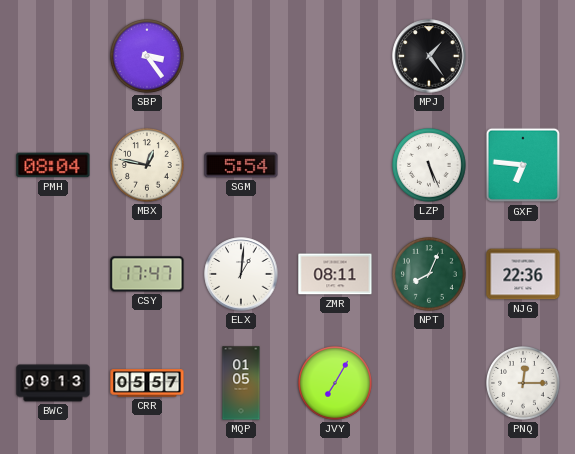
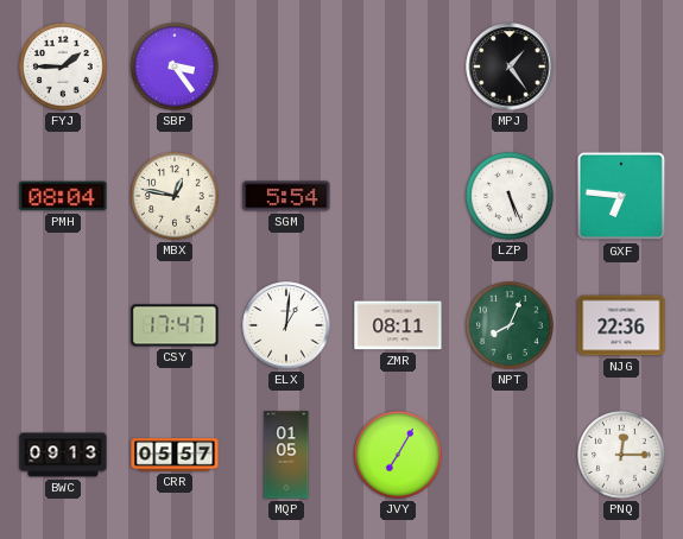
FYJ: none -> 1:45 (64, 68)
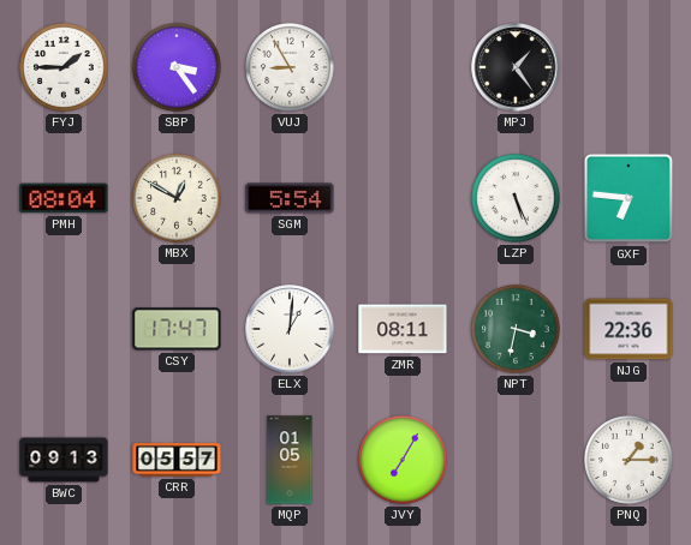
VUJ: none -> 8:55 (291, 68)
MBX: 12:47 -> 12:50 (178, 199)
NPT: 8:04 -> 3:32 (517, 330)
PNQ: 12:15 -> 1:15 (630, 461)
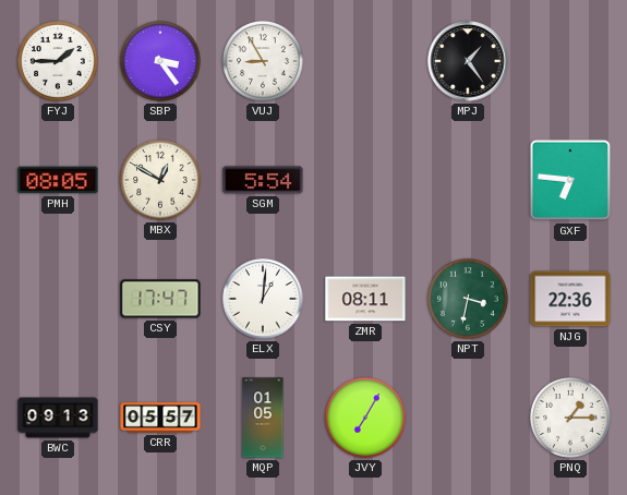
PMH: 08:04 -> 08:05 (58, 180)
LZP: 5:26 -> none (517, 199)
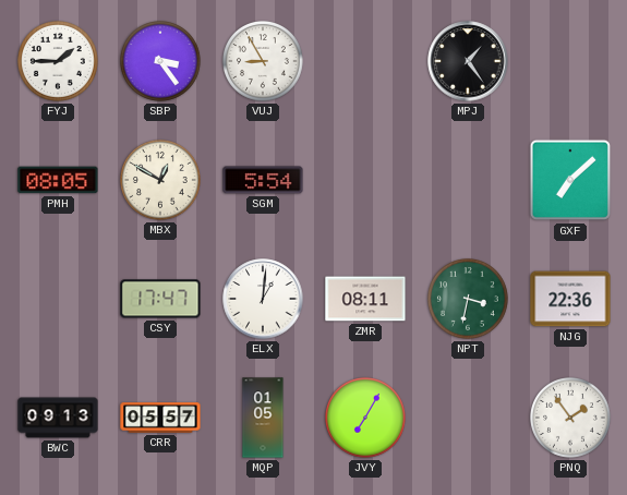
GXF: 6:46 -> 7:08 (570, 180)
PNQ: 1:15 -> 1:54 (571, 419)
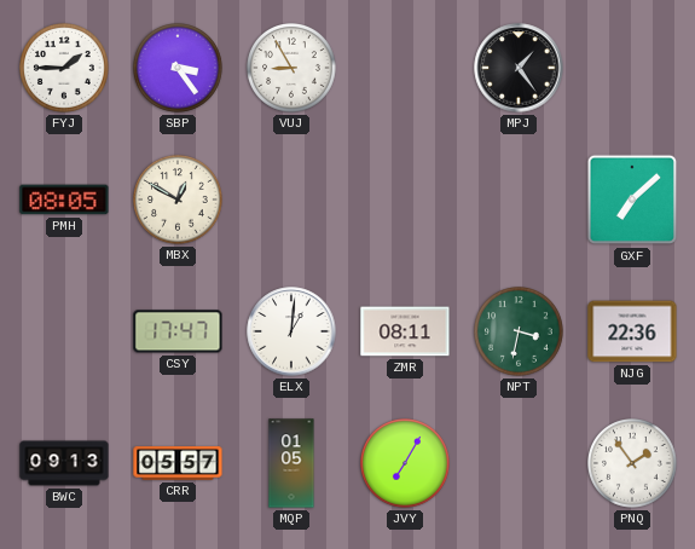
SGM: 5:54 -> none (263, 180)
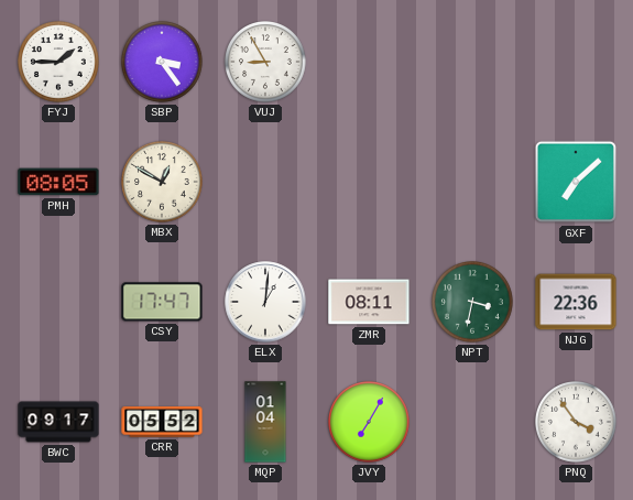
MPJ: 1:24 -> none (519, 68)
BWC: 09:13 -> 09:17 (58, 422)
CRR: 05:57 -> 05:52 (162, 422)
MQP: 01:05 -> 01:04 (265, 422)
PNQ: 1:54 -> 3:54 (577, 423)
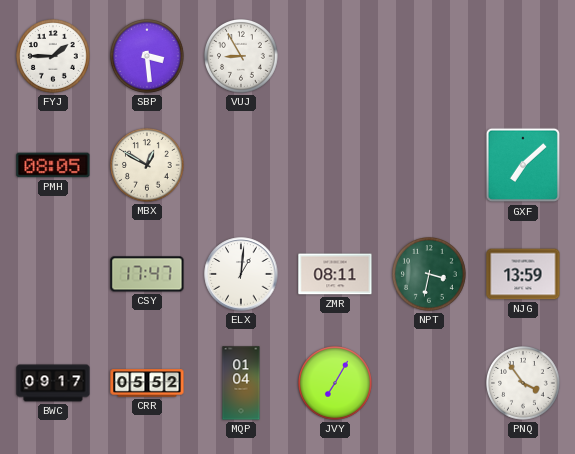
SBP: 3:24 -> 3:29 (148, 57)
NJG: 22:36 -> 13:59 (523, 274)
